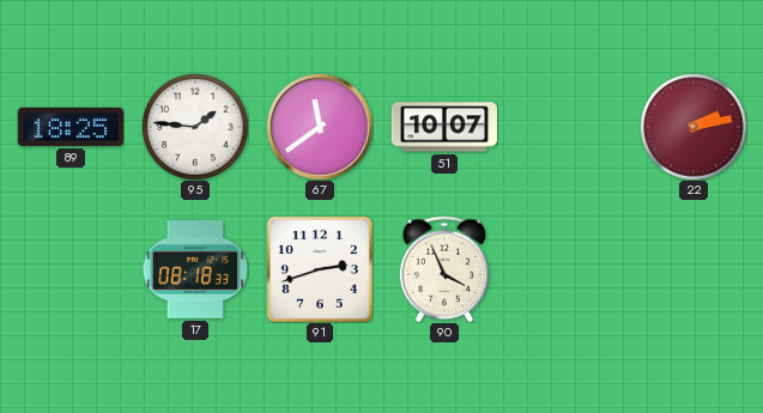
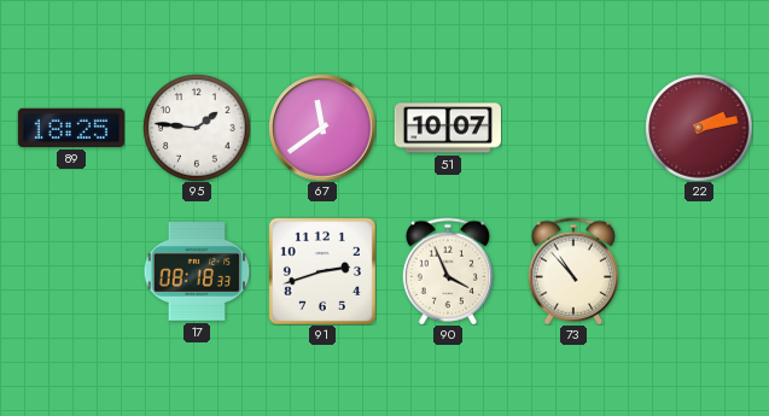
73: none -> 10:53 (572, 271)
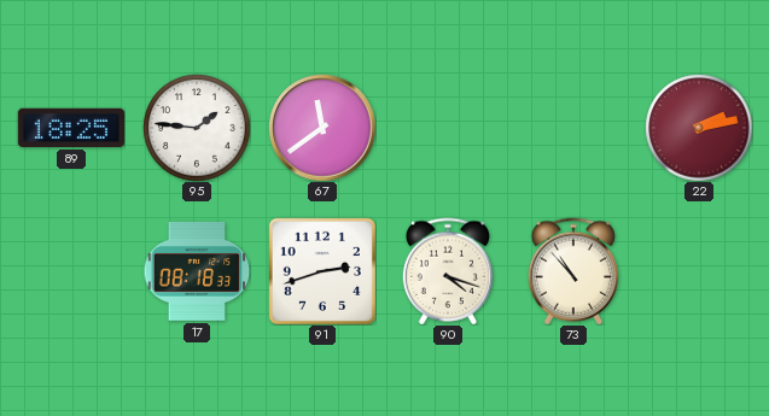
51: 10:07 -> none (447, 128)
90: 3:56 -> 4:18 (447, 271)
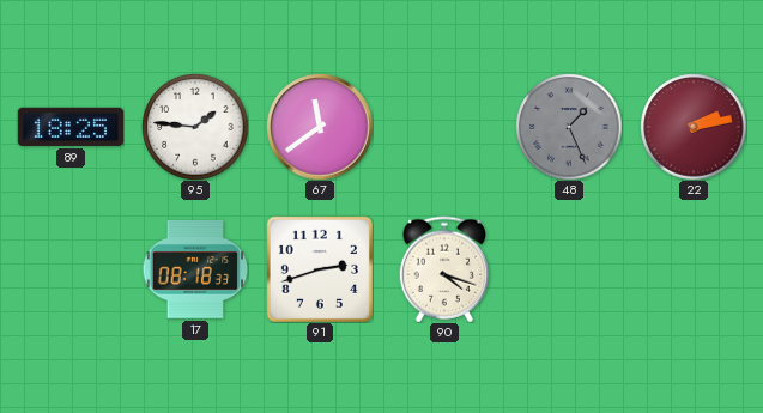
48: none -> 1:26 (569, 127)
73: 10:53 -> none (572, 271)
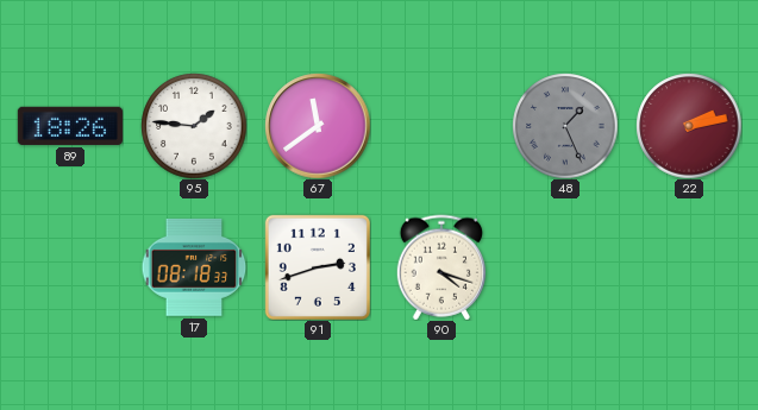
89: 18:25 -> 18:26 (70, 126)
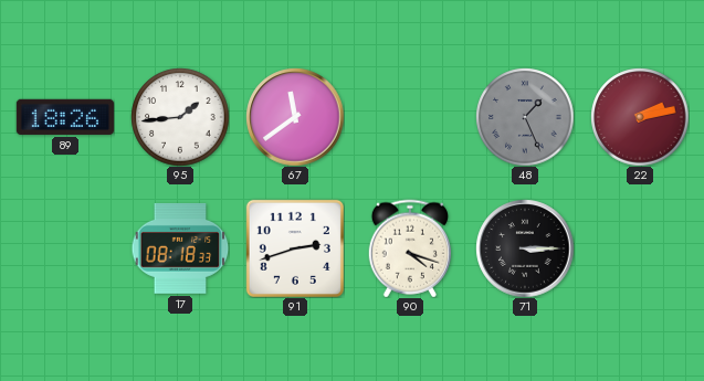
95: 1:46 -> 1:44 (180, 117)
71: none -> 3:15 (525, 248)
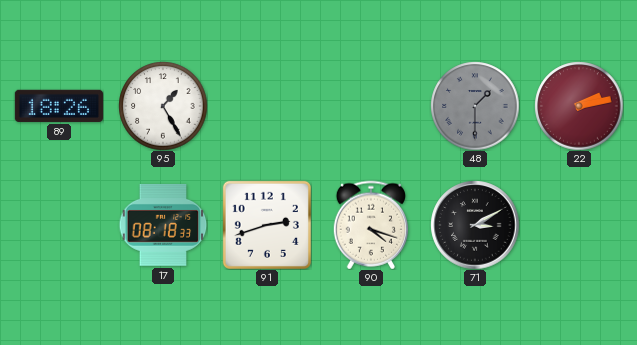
95: 1:44 -> 1:25 (163, 106)
67: 11:39 -> none (295, 117)
48: 1:26 -> 1:30 (475, 106)
71: 3:15 -> 3:10 (475, 225)
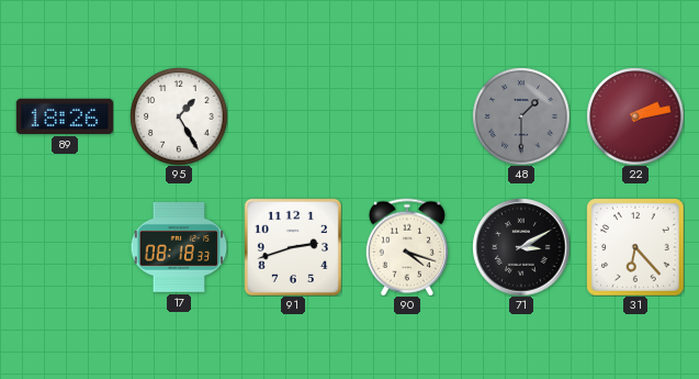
31: none -> 6:23 (635, 247)
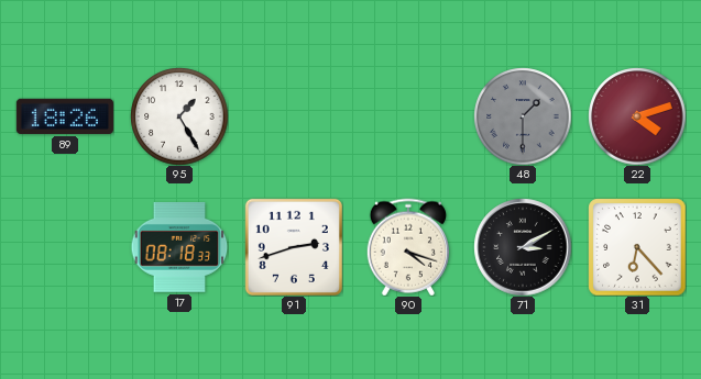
22: 2:13 -> 4:12 (637, 116)
